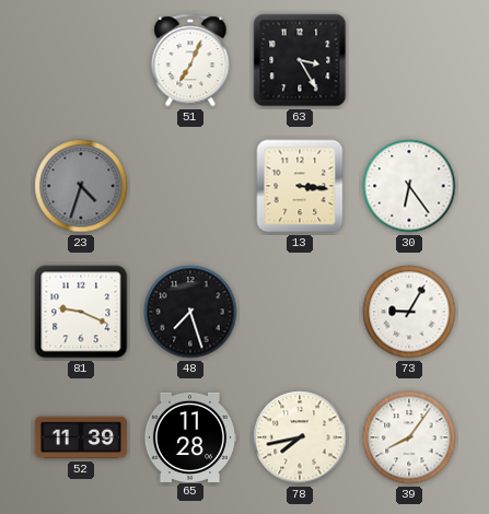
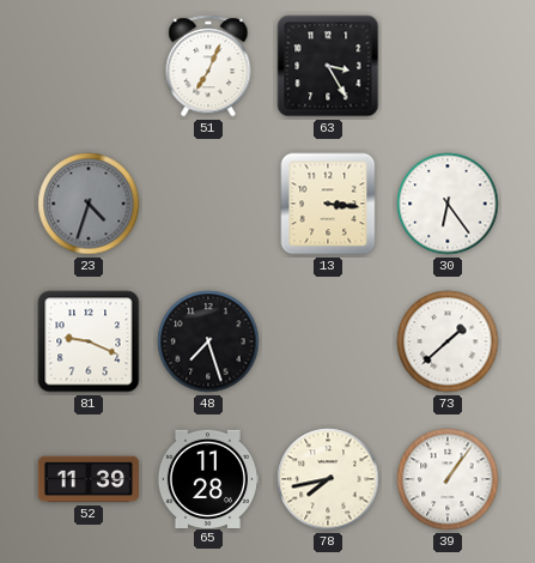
73: 9:05 -> 1:38 (448, 341)
39: 8:06 -> 1:06 (448, 479)
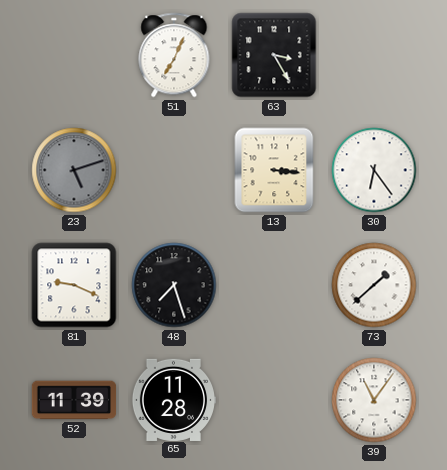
23: 4:33 -> 5:12 (74, 170)
78: 7:43 -> none (328, 479)
39: 1:06 -> 11:06 (374, 400)
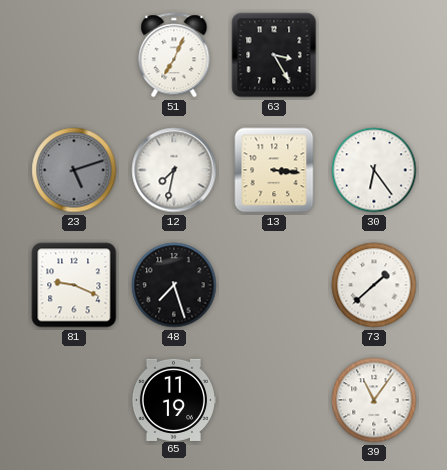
12: none -> 7:32 (174, 170)
52: 11:39 -> none (74, 400)
65: 11:28 -> 11:19 (174, 399)
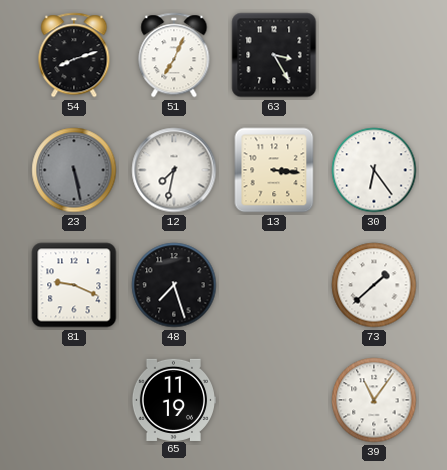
54: none -> 8:12 (74, 55)
23: 5:12 -> 5:28 (74, 170)
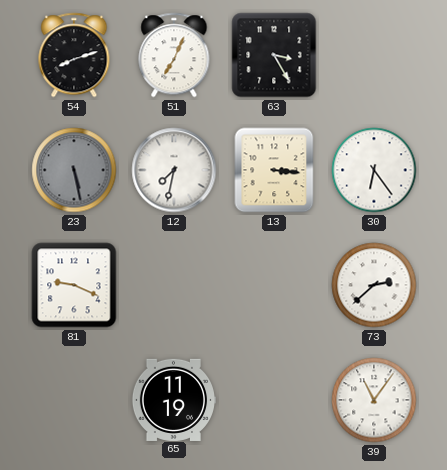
48: 7:27 -> none (174, 285)
73: 1:38 -> 2:38 (374, 285)
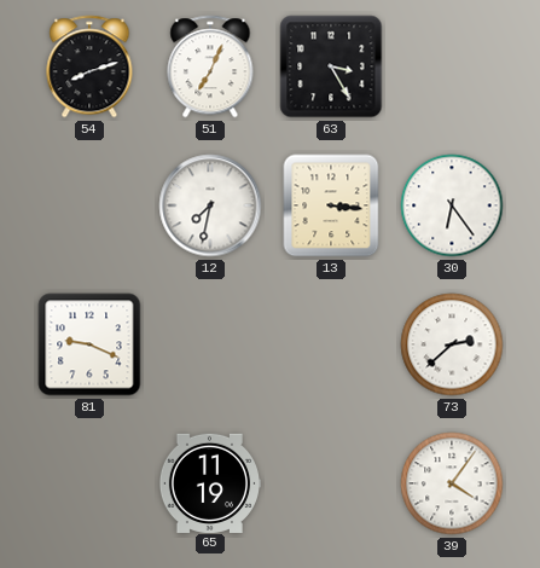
23: 5:28 -> none (74, 170)
39: 11:06 -> 4:06 (452, 483)
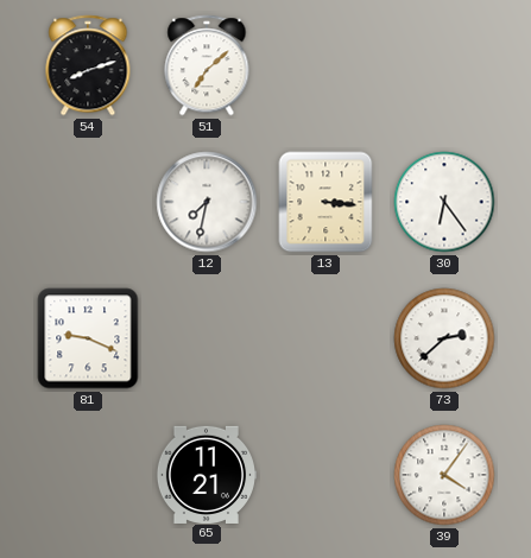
51: 7:04 -> 7:08 (207, 65)
63: 3:25 -> none (331, 66)
65: 11:19 -> 11:21 (207, 474)
